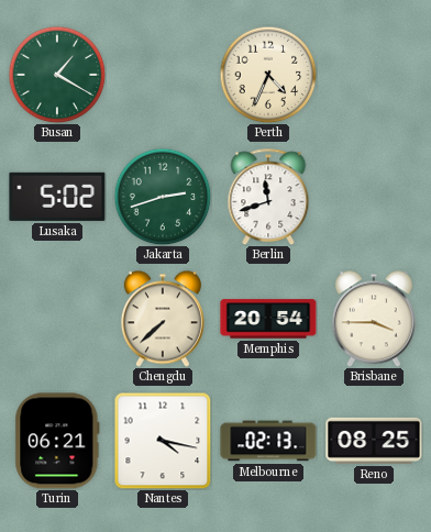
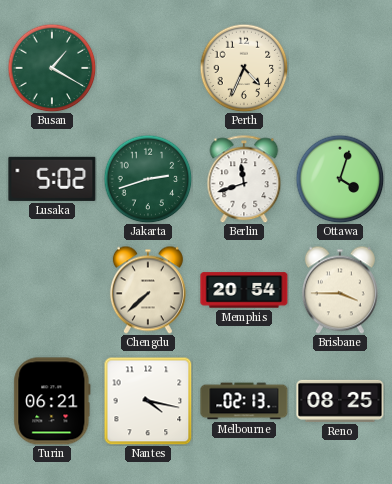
Ottawa: none -> 4:03 (340, 179)
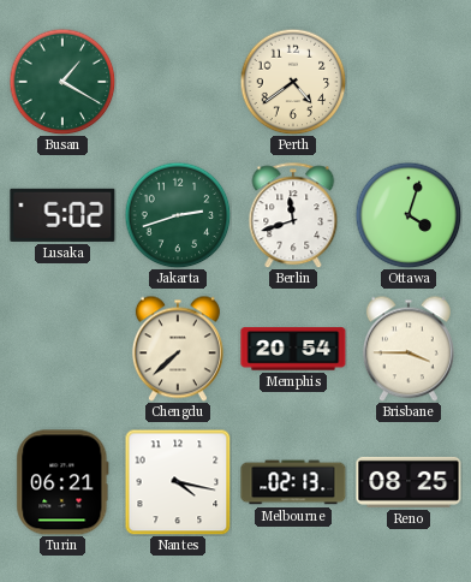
Perth: 4:34 -> 4:39 (293, 82)
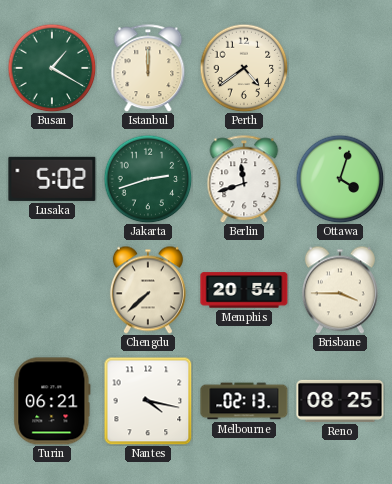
Istanbul: none -> 12:00 (148, 68)
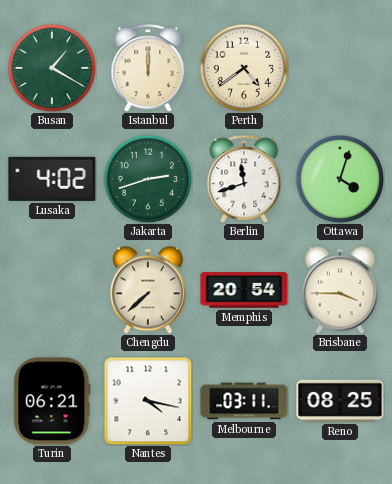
Lusaka: 5:02 -> 4:02 (52, 179)
Melbourne: 02:13 -> 03:11 (244, 401)
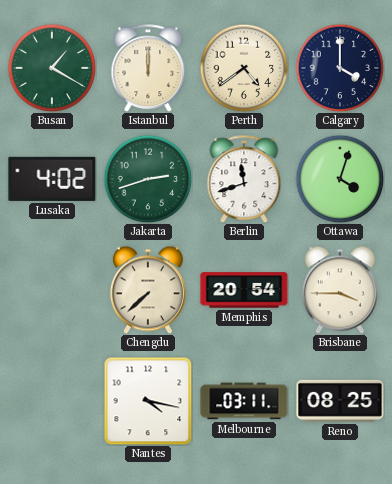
Calgary: none -> 4:00 (340, 68)
Turin: 06:21 -> none (52, 401)
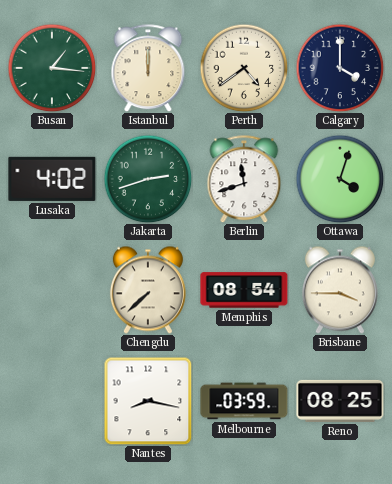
Busan: 1:20 -> 1:16 (52, 68)
Memphis: 20:54 -> 08:54 (244, 290)
Nantes: 4:17 -> 8:17 (148, 401)
Melbourne: 03:11 -> 03:59 (244, 401)
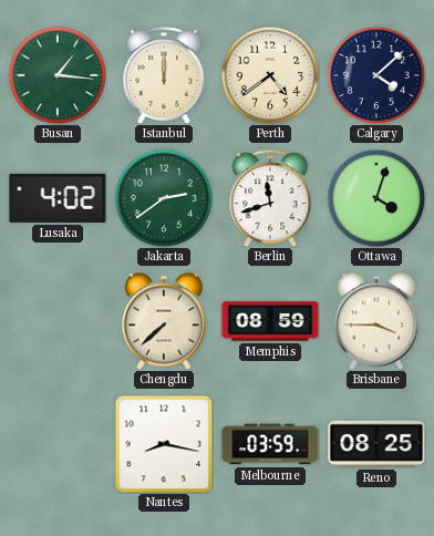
Calgary: 4:00 -> 4:08 (376, 75)
Jakarta: 2:42 -> 2:39 (164, 198)
Memphis: 08:54 -> 08:59 (270, 321)
